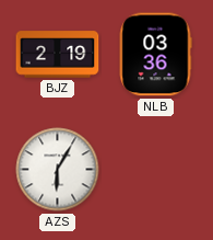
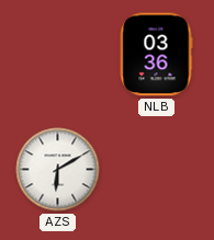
BJZ: 2:19 -> none (58, 55)
AZS: 6:05 -> 6:10 (58, 170)
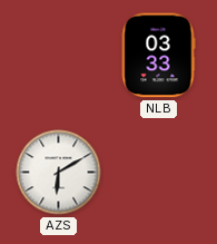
NLB: 03:36 -> 03:33 (158, 56)
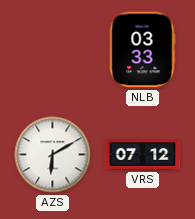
VRS: none -> 07:12 (143, 155)
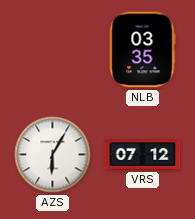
NLB: 03:33 -> 03:35 (142, 50)
AZS: 6:10 -> 6:05 (53, 155)
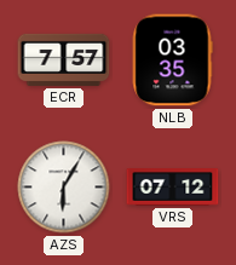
ECR: none -> 7:57 (64, 59)
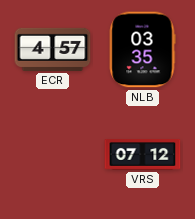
ECR: 7:57 -> 4:57 (53, 49)
AZS: 6:05 -> none (64, 188)
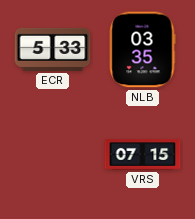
ECR: 4:57 -> 5:33 (53, 49)
VRS: 07:12 -> 07:15 (143, 155)
